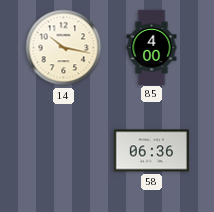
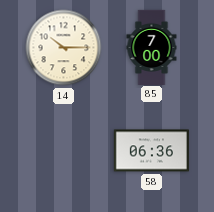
14: 10:17 -> 10:15 (64, 48)
85: 4:00 -> 7:00 (152, 47)
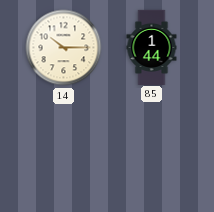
85: 7:00 -> 1:44 (152, 47)
58: 06:36 -> none (151, 151)
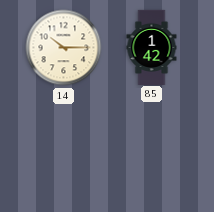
85: 1:44 -> 1:42 (152, 47)
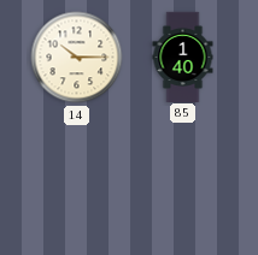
85: 1:42 -> 1:40 (183, 57)
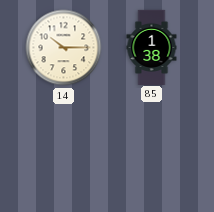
85: 1:40 -> 1:38 (152, 47)
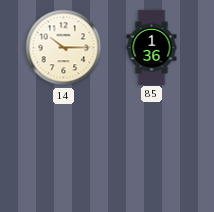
85: 1:38 -> 1:36 (152, 47)
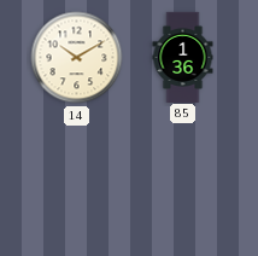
14: 10:15 -> 10:10 (77, 58)
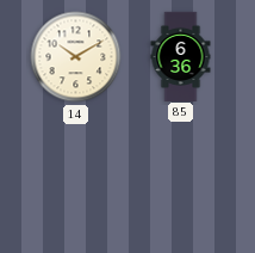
85: 1:36 -> 6:36 (181, 56)
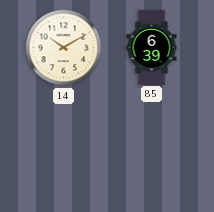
85: 6:36 -> 6:39 (152, 47)
